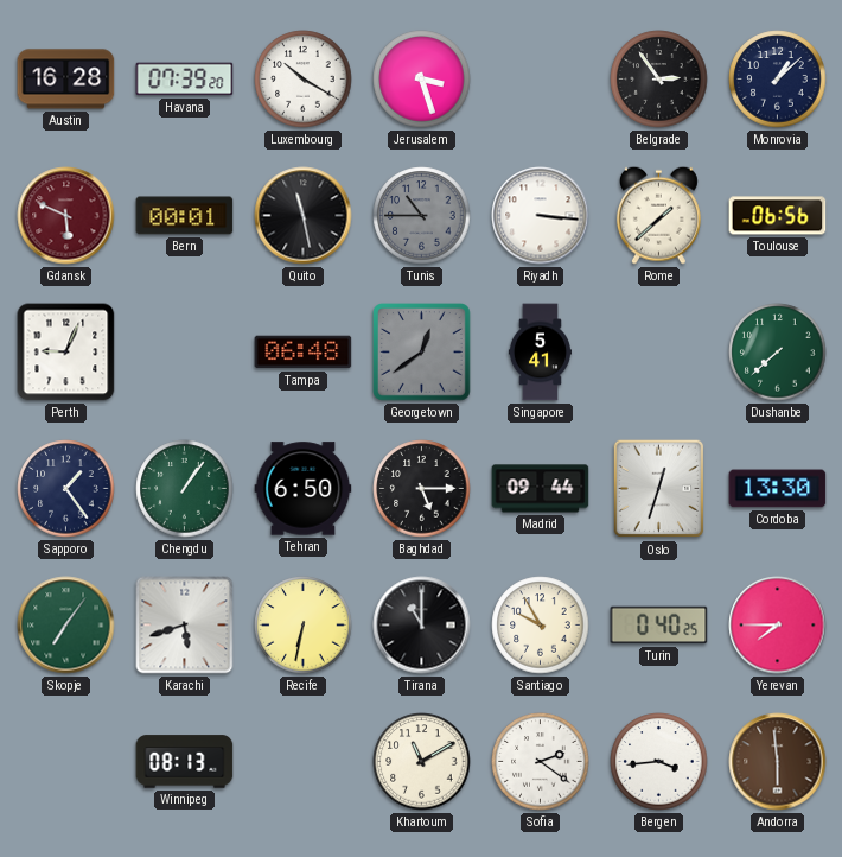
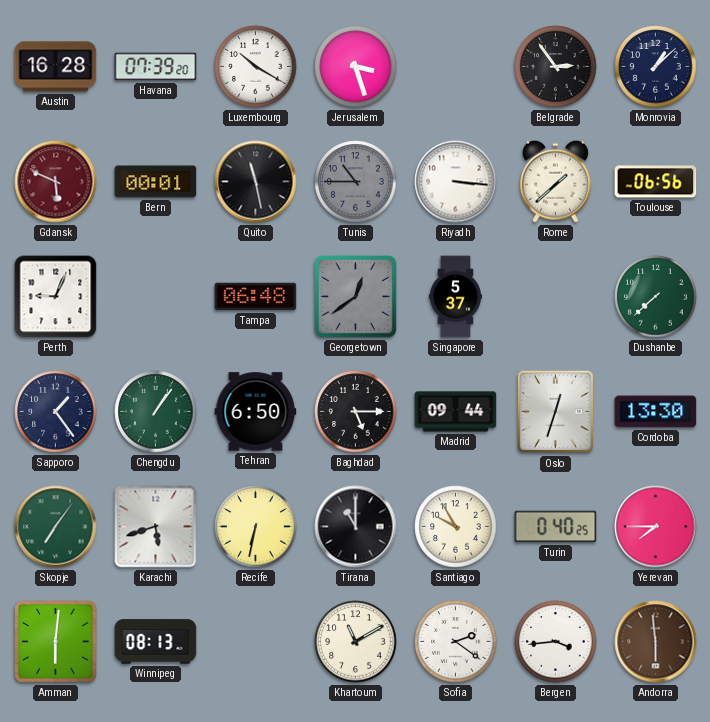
Singapore: 5:41 -> 5:37 (455, 297)
Amman: none -> 6:01 (56, 642)
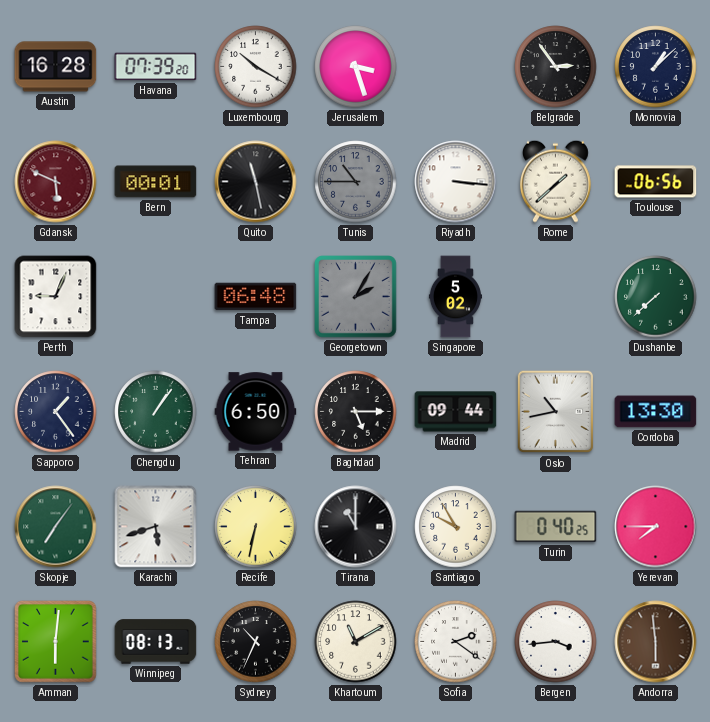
Georgetown: 12:39 -> 2:05 (356, 297)
Singapore: 5:37 -> 5:02 (455, 297)
Oslo: 12:33 -> 10:43 (556, 412)
Sydney: none -> 10:34 (256, 642)
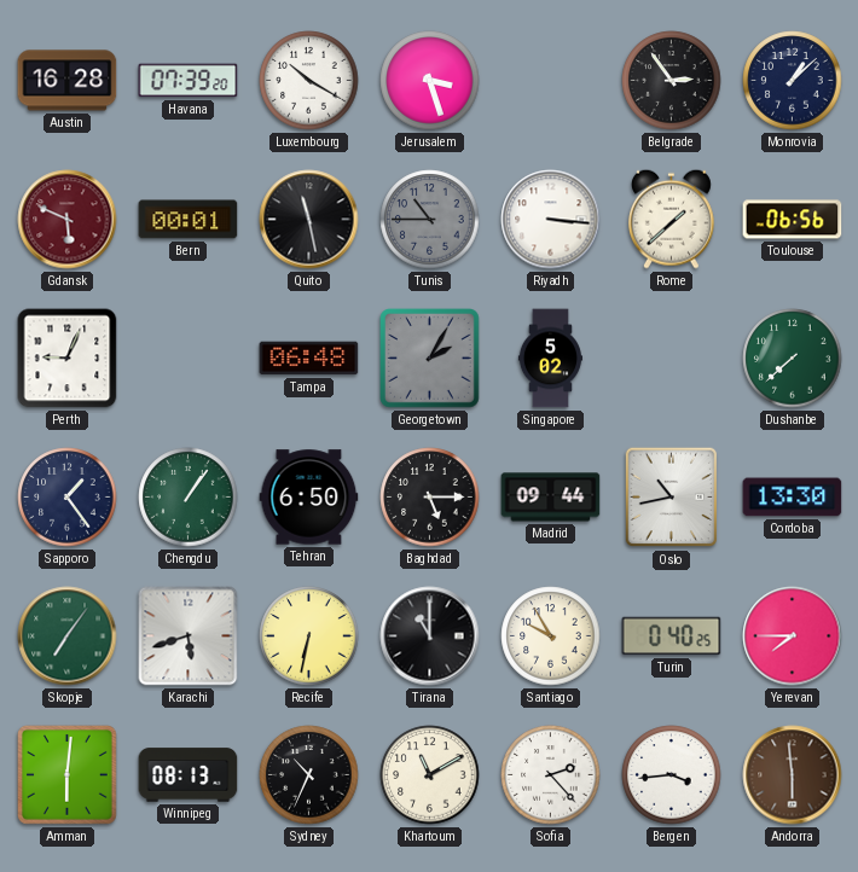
Sofia: 2:21 -> 2:23 (551, 775)
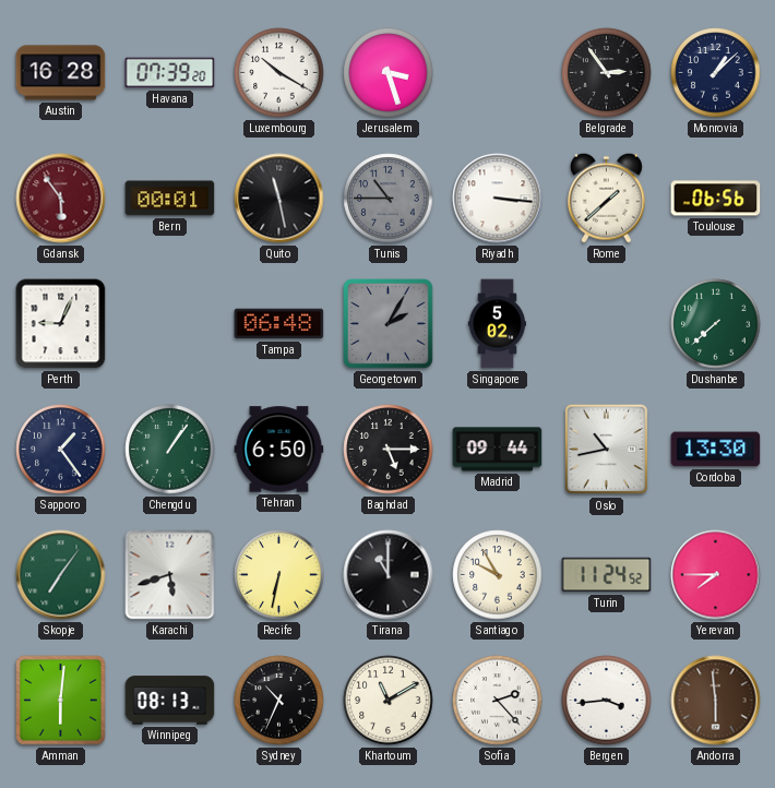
Gdansk: 5:49 -> 5:54 (61, 199)
Turin: 0:40 -> 11:24 (607, 575)
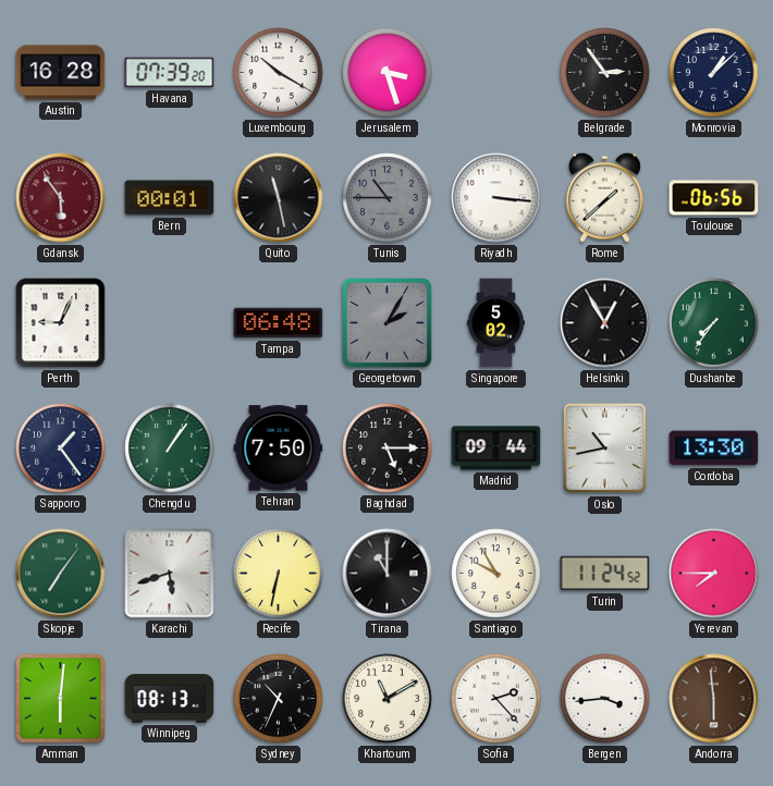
Helsinki: none -> 12:55 (605, 323)
Dushanbe: 7:38 -> 7:36 (714, 323)
Tehran: 6:50 -> 7:50 (279, 449)
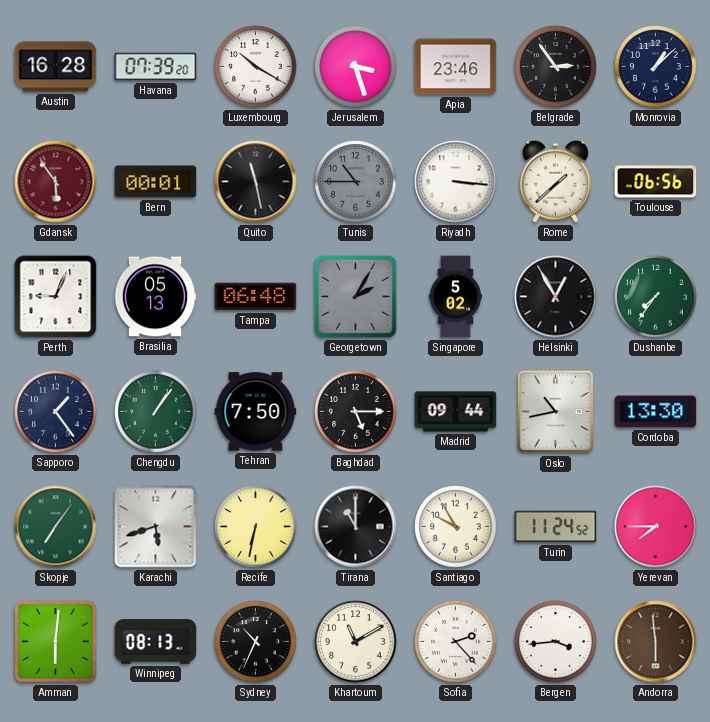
Apia: none -> 23:46 (456, 67)
Brasilia: none -> 05:13 (155, 297)
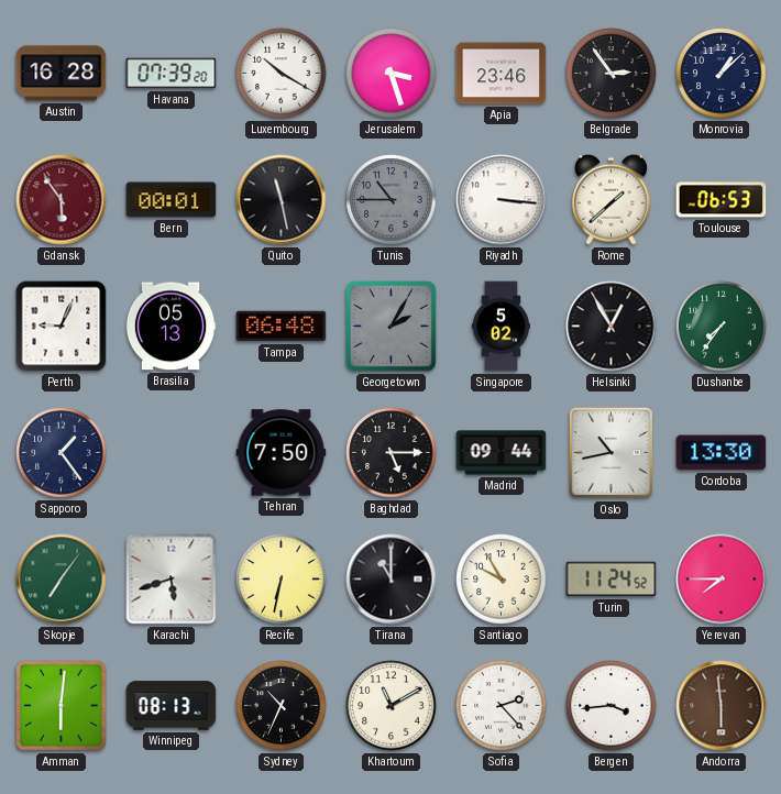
Toulouse: 06:56 -> 06:53 (722, 200)
Chengdu: 1:06 -> none (156, 412)
